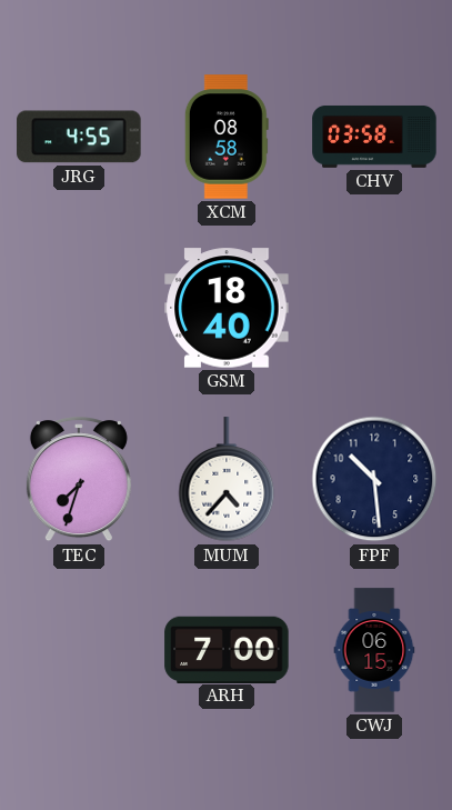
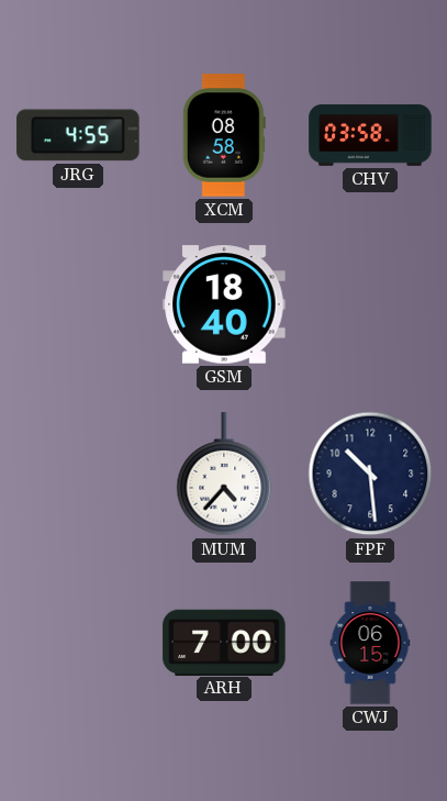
TEC: 7:33 -> none (79, 480)
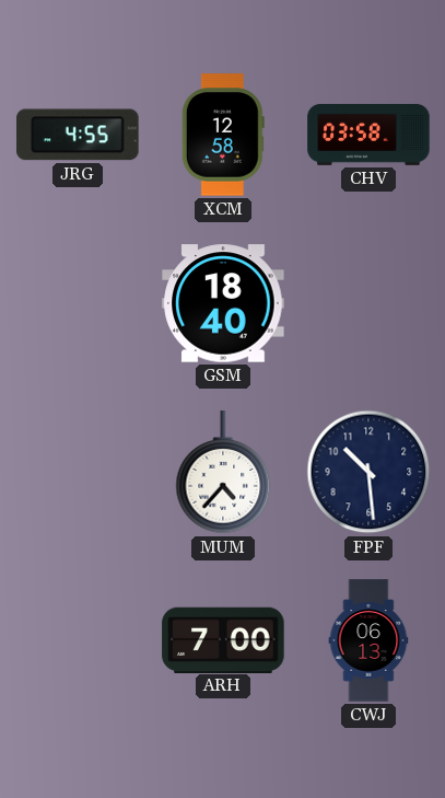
XCM: 08:58 -> 12:58 (223, 135)
CWJ: 06:15 -> 06:13 (368, 640)
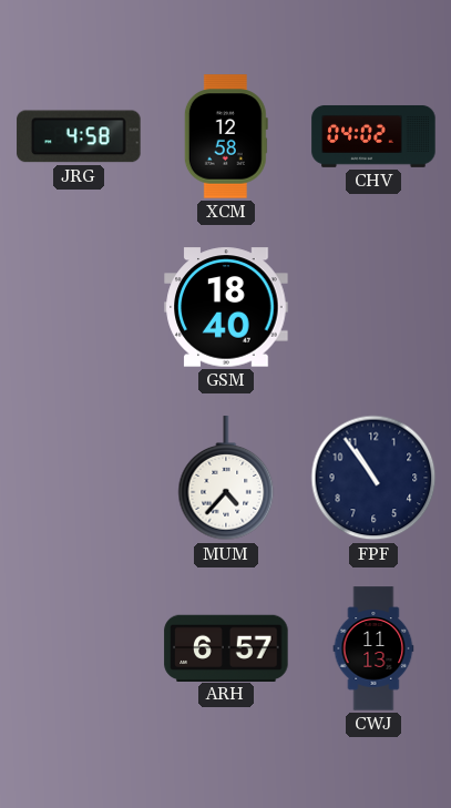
JRG: 4:55 -> 4:58 (79, 136)
CHV: 03:58 -> 04:02 (373, 136)
FPF: 10:29 -> 10:54 (373, 478)
ARH: 7:00 -> 6:57 (226, 647)
CWJ: 06:13 -> 11:13 (373, 648)
